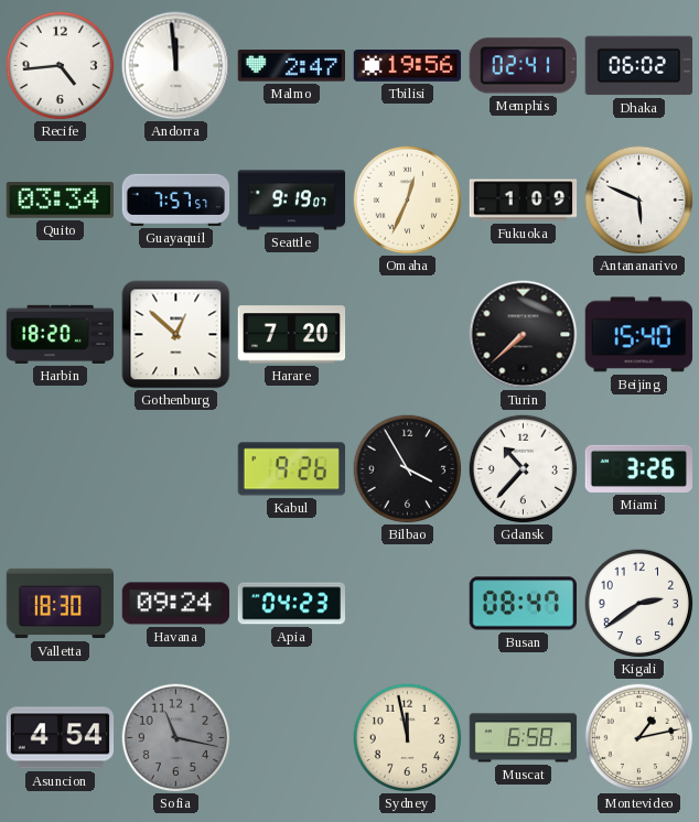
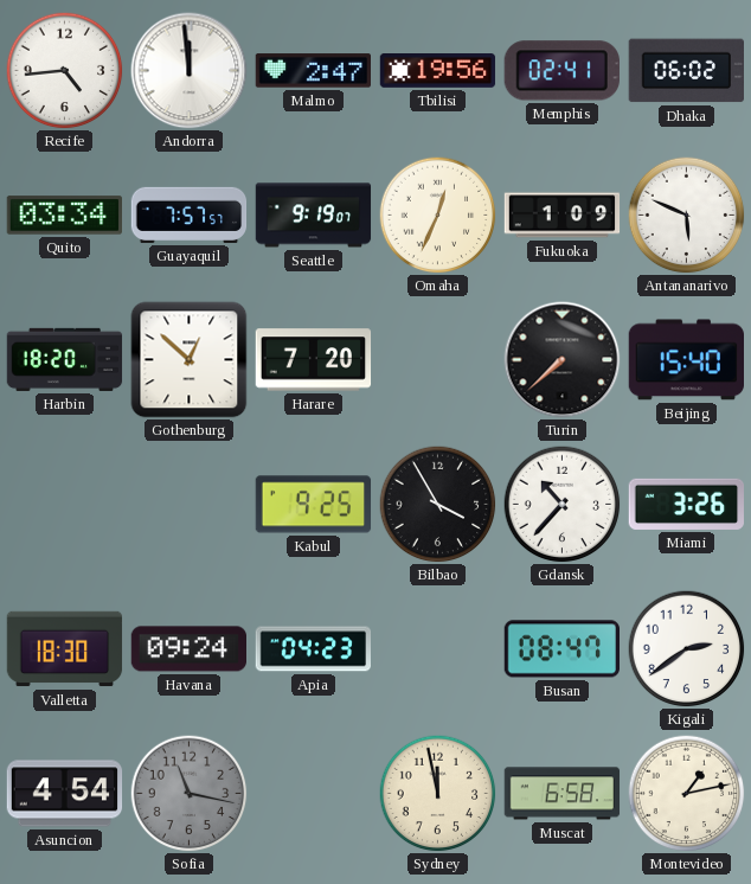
Kabul: 9:26 -> 9:25 (314, 505)
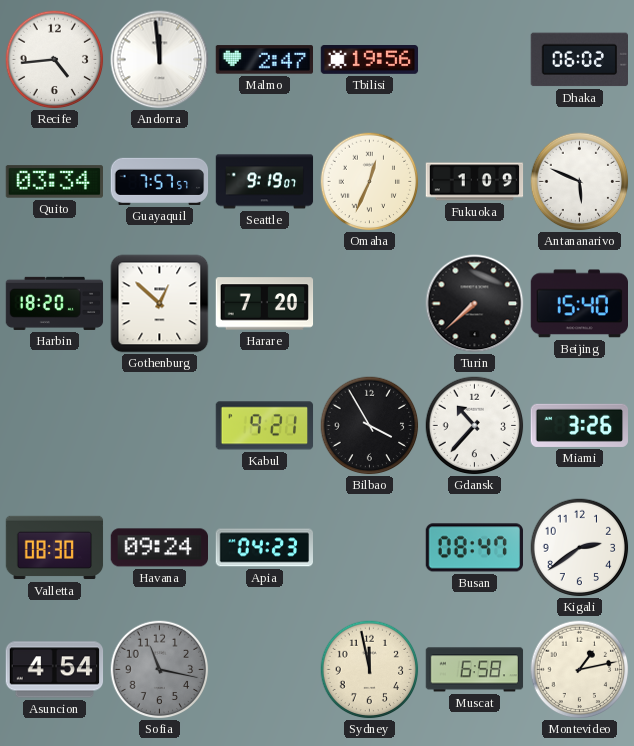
Memphis: 02:41 -> none (561, 71)
Kabul: 9:25 -> 9:21 (265, 426)
Valletta: 18:30 -> 08:30 (55, 548)
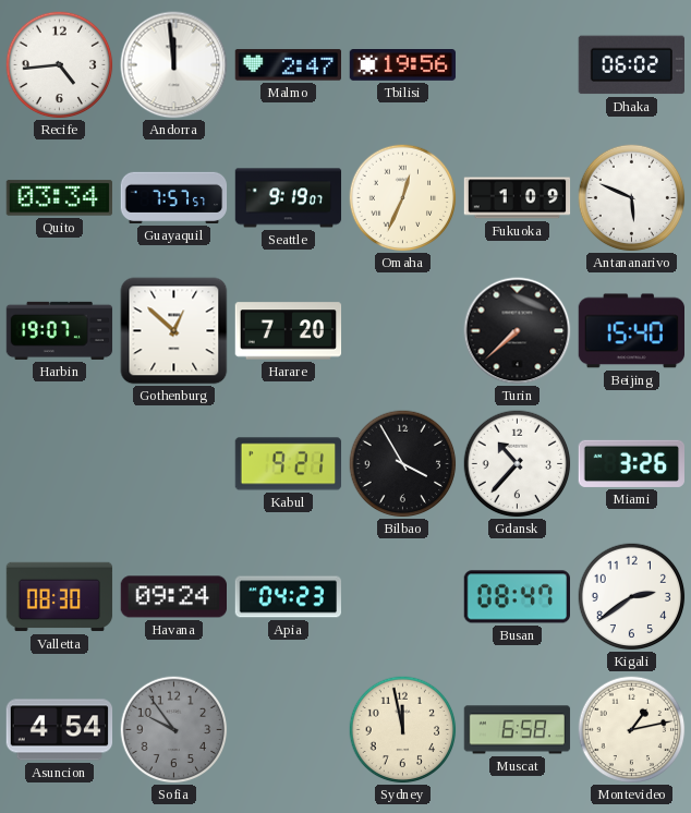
Harbin: 18:20 -> 19:07 (60, 330)
Sofia: 11:17 -> 9:54 (174, 730)
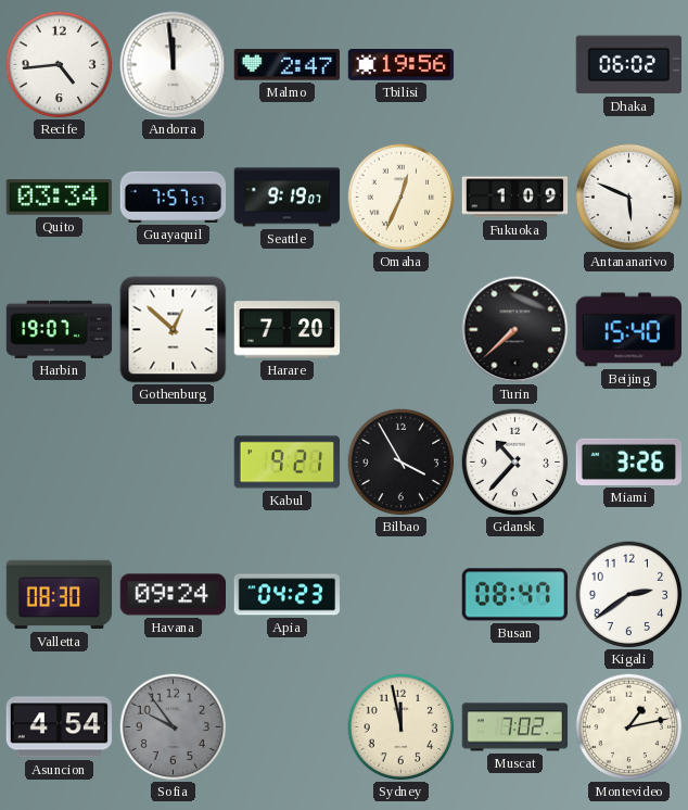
Muscat: 6:58 -> 7:02 (515, 727)
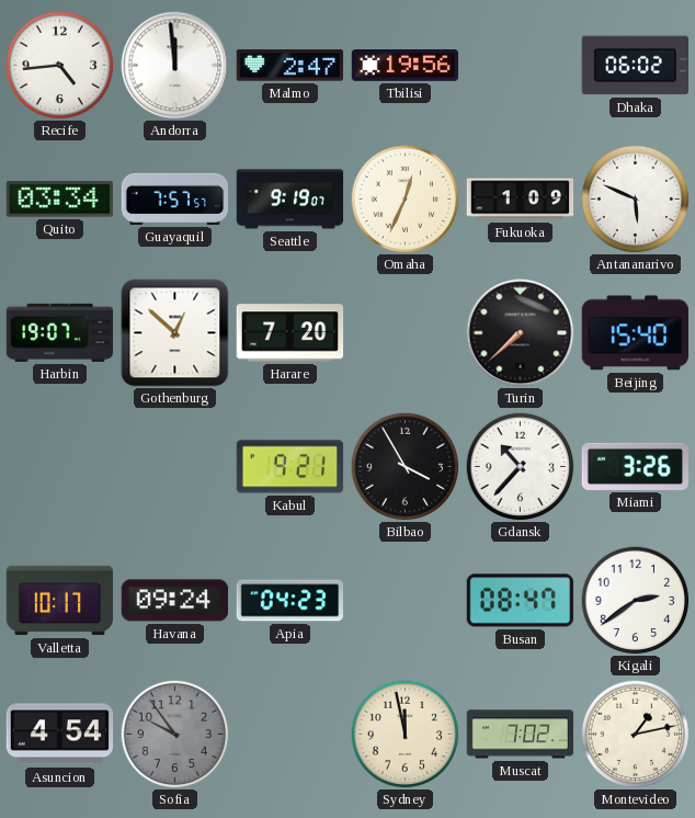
Valletta: 08:30 -> 10:17 (60, 601)
